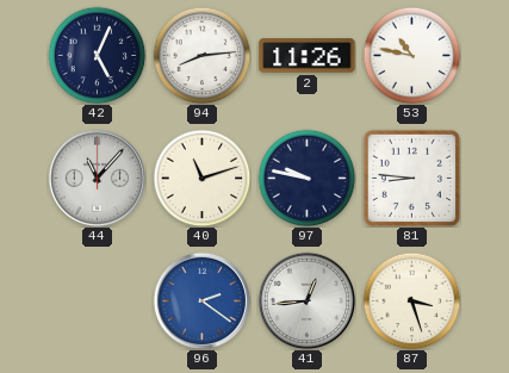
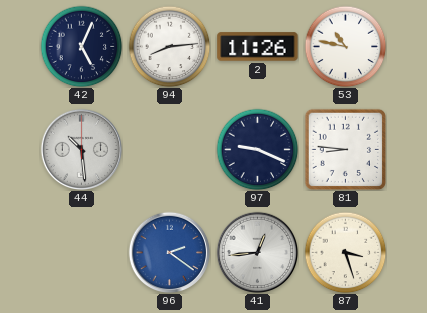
44: 11:07 -> 10:29 (81, 149)
40: 11:12 -> none (201, 178)
97: 9:47 -> 9:19 (257, 149)
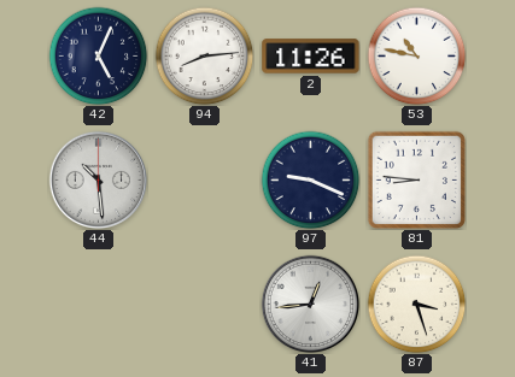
96: 2:21 -> none (169, 252)
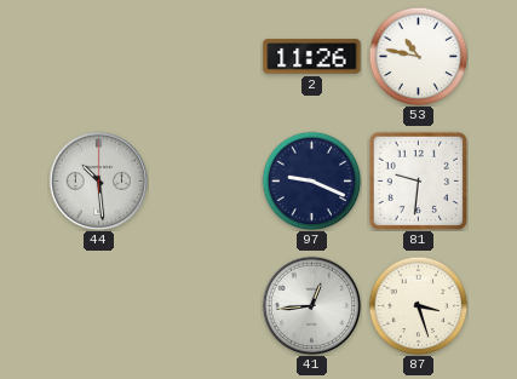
42: 5:04 -> none (98, 55)
94: 8:14 -> none (204, 55)
81: 8:46 -> 9:31 (418, 180)
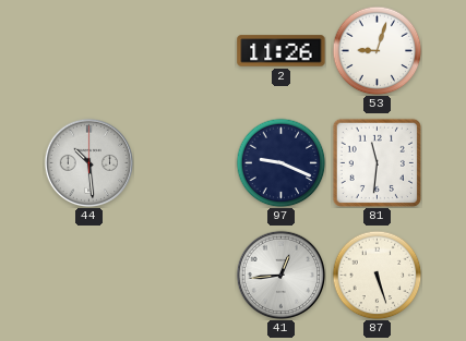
53: 10:47 -> 9:03 (377, 50)
81: 9:31 -> 11:31 (377, 162)
87: 3:27 -> 5:27 (377, 275)
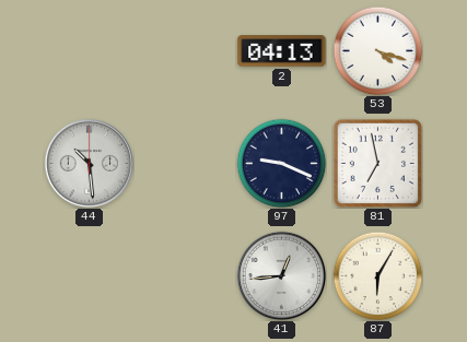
2: 11:26 -> 04:13 (282, 51)
53: 9:03 -> 4:18 (377, 50)
81: 11:31 -> 6:58 (377, 163)
87: 5:27 -> 6:05 (377, 275)
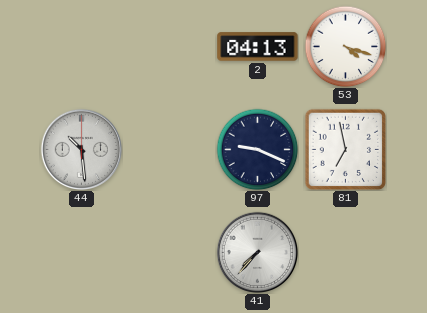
41: 12:44 -> 7:37 (257, 252)
87: 6:05 -> none (377, 275)
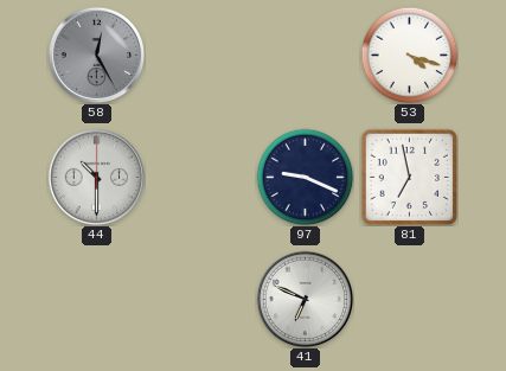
58: none -> 12:25 (96, 55)
2: 04:13 -> none (258, 47)
44: 10:29 -> 10:30 (96, 177)
41: 7:37 -> 6:49 (305, 299)
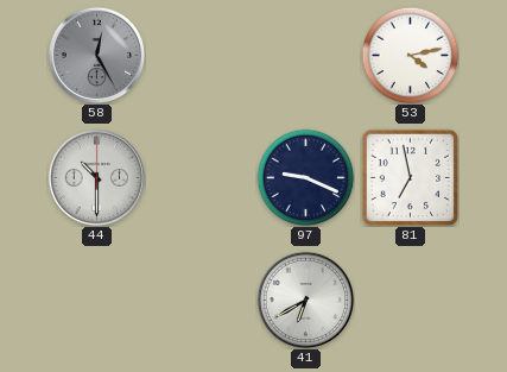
53: 4:18 -> 4:13 (410, 55)
41: 6:49 -> 6:40 (305, 300)
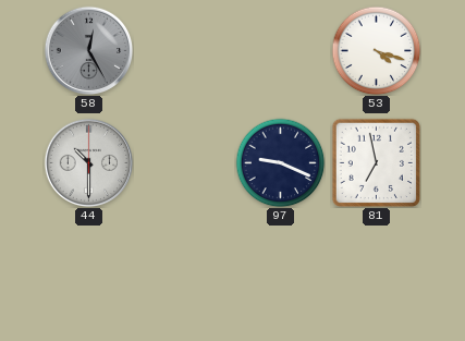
53: 4:13 -> 4:18 (376, 50)
41: 6:40 -> none (305, 300)
